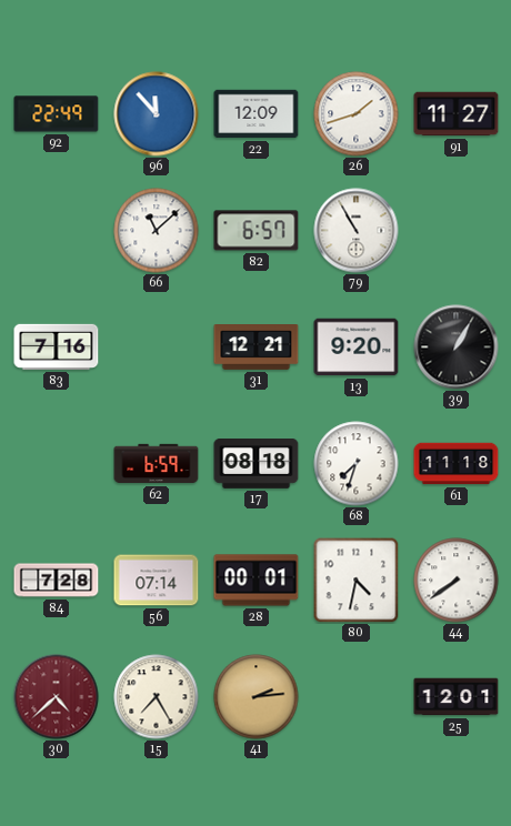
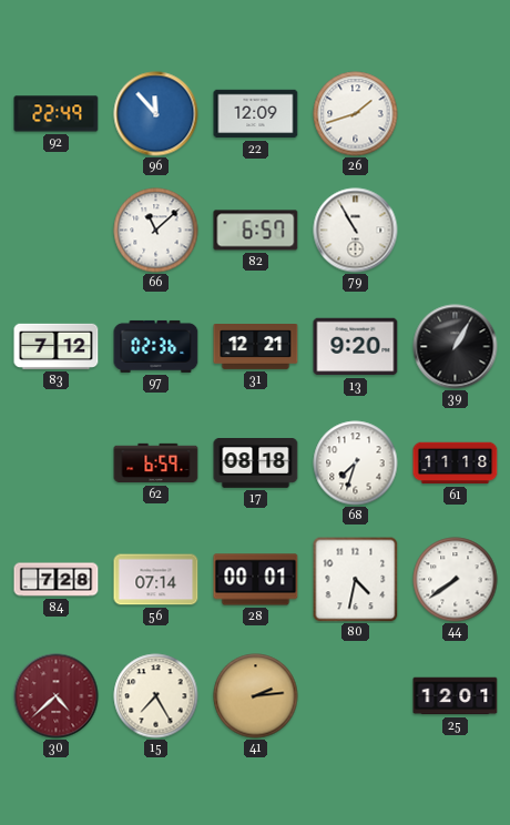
91: 11:27 -> none (457, 114)
83: 7:16 -> 7:12 (57, 346)
97: none -> 02:36 (156, 346)
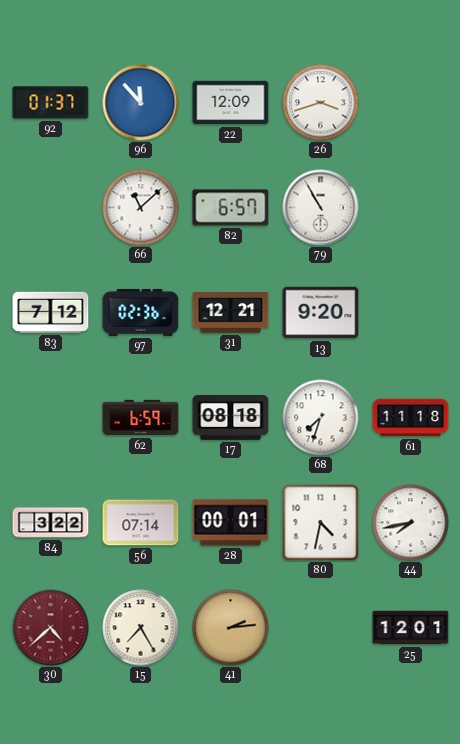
92: 22:49 -> 01:37 (51, 103)
26: 1:42 -> 3:42 (321, 103)
39: 1:05 -> none (456, 347)
84: 7:28 -> 3:22 (51, 523)
44: 7:39 -> 7:43 (411, 523)
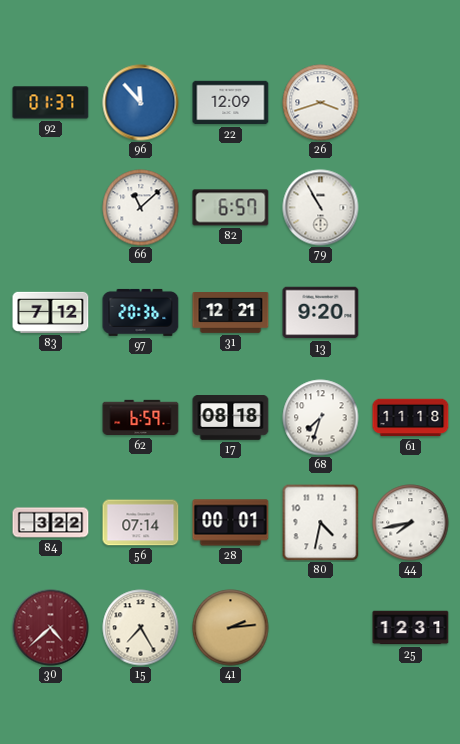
97: 02:36 -> 20:36 (141, 312)
25: 12:01 -> 12:31 (411, 628)
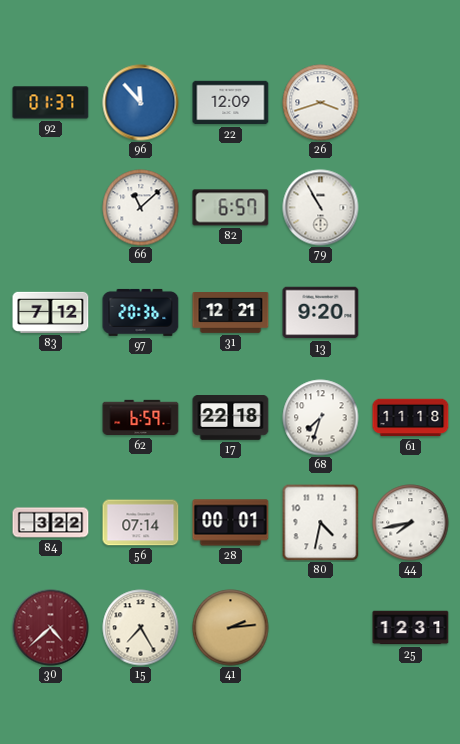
17: 08:18 -> 22:18 (231, 418)
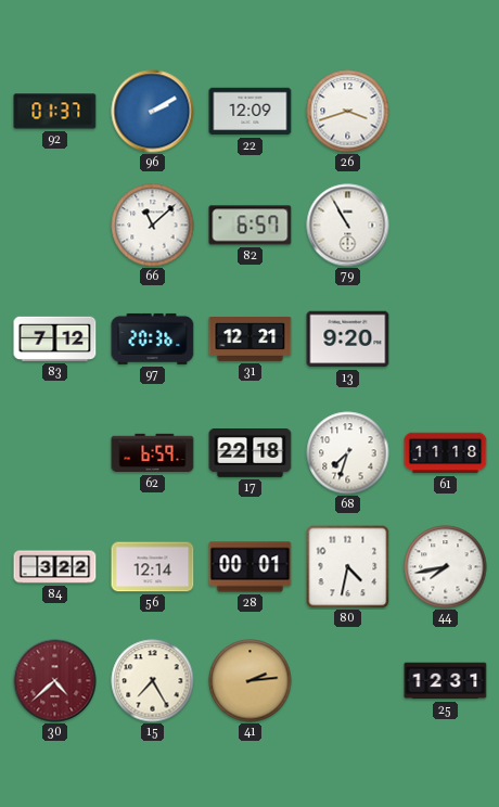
96: 11:53 -> 2:10 (153, 112)
56: 07:14 -> 12:14 (153, 567)
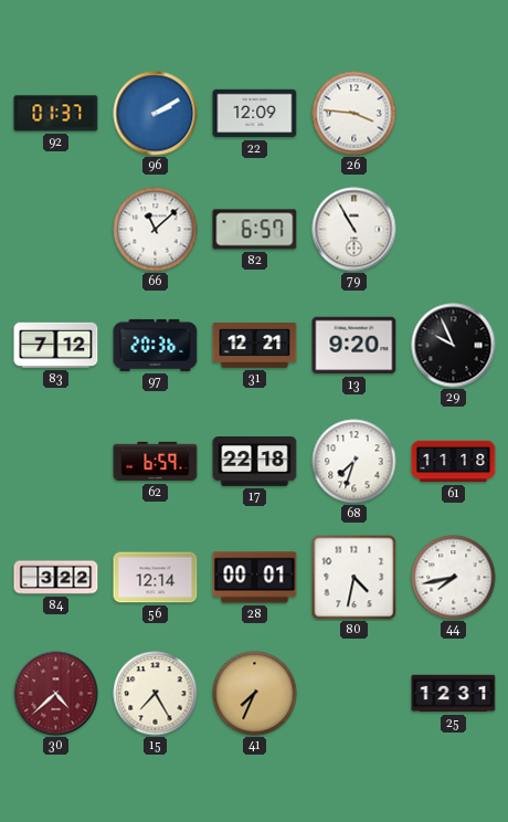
26: 3:42 -> 3:46 (354, 114)
29: none -> 9:56 (454, 346)
41: 2:14 -> 7:34 (255, 694)
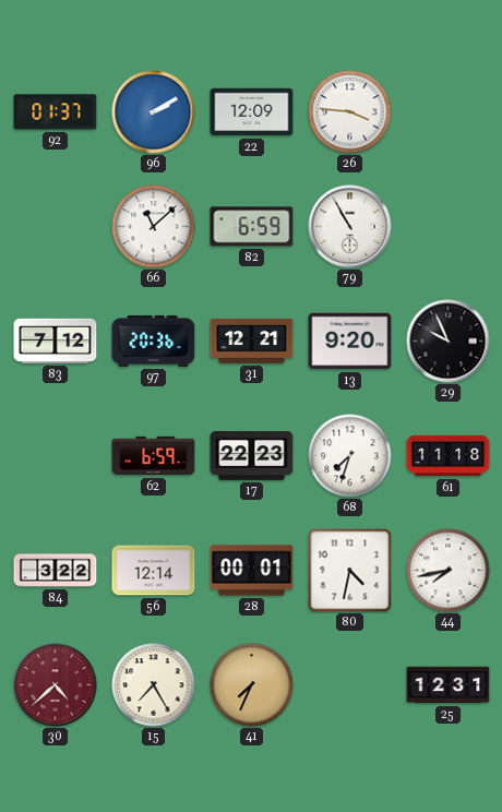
82: 6:57 -> 6:59 (252, 227)
17: 22:18 -> 22:23 (252, 456)
